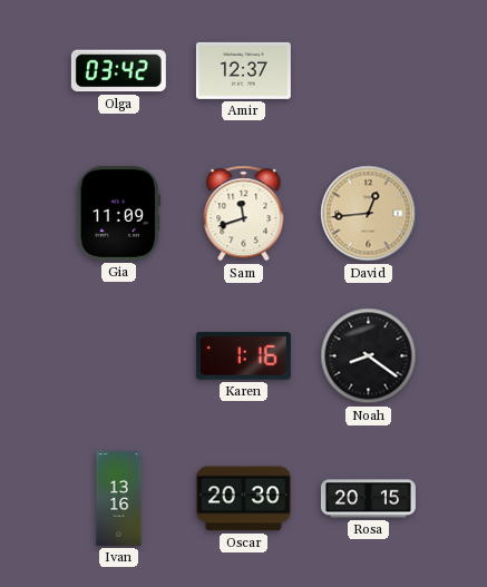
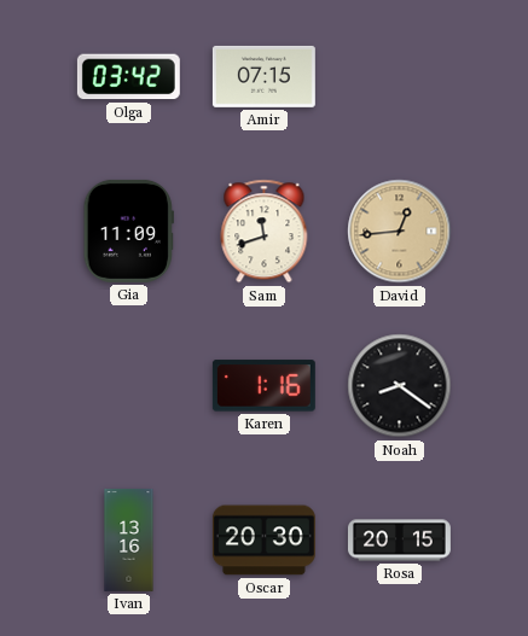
Amir: 12:37 -> 07:15 (263, 76)
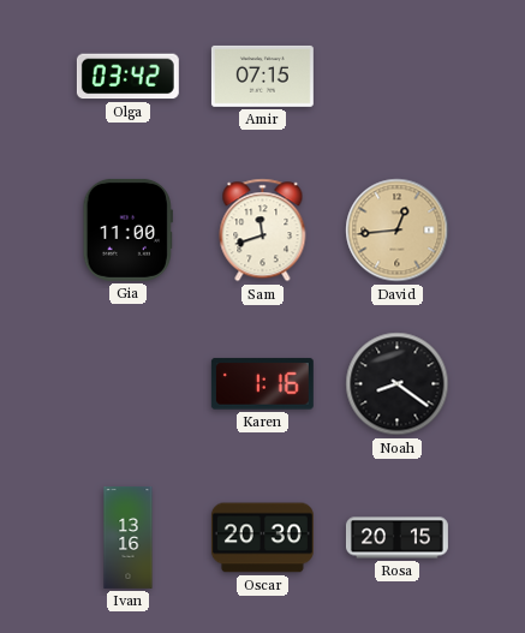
Gia: 11:09 -> 11:00 (127, 229)
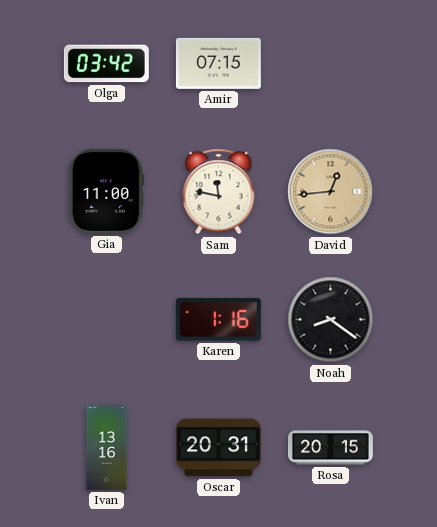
Sam: 11:42 -> 11:47 (219, 192)
Oscar: 20:30 -> 20:31 (218, 448)
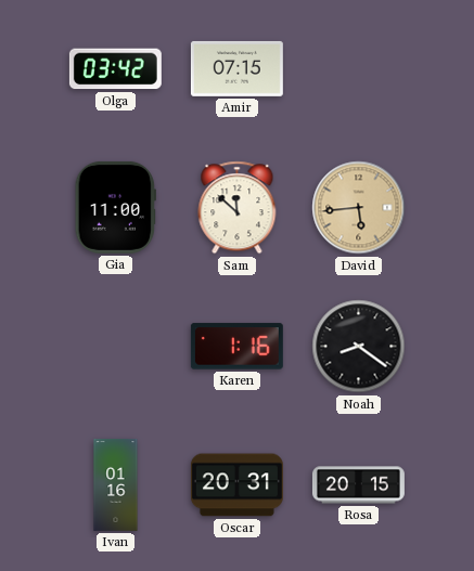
Sam: 11:47 -> 11:52 (238, 208)
David: 12:44 -> 5:44 (359, 208)
Ivan: 13:16 -> 01:16 (116, 484)
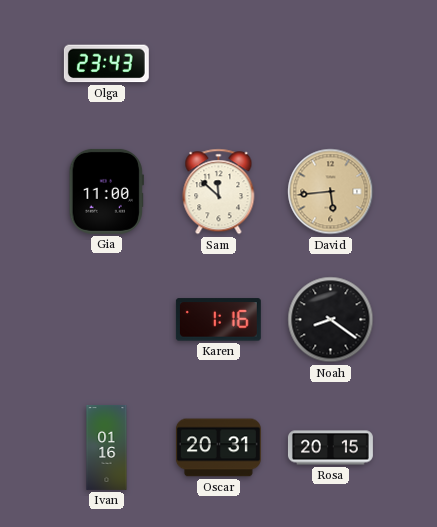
Olga: 03:42 -> 23:43 (106, 64)
Amir: 07:15 -> none (236, 68)
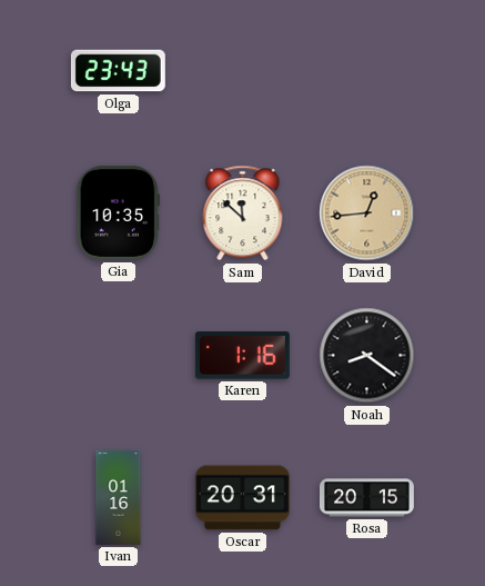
Gia: 11:00 -> 10:35 (118, 212)
David: 5:44 -> 12:44 (367, 213)
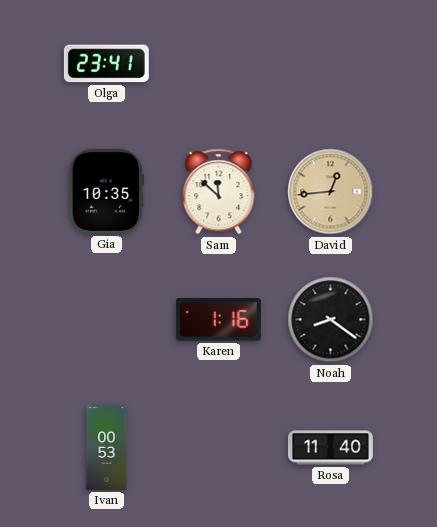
Olga: 23:43 -> 23:41 (106, 64)
Ivan: 01:16 -> 00:53 (107, 447)
Oscar: 20:31 -> none (242, 498)
Rosa: 20:15 -> 11:40 (330, 448)
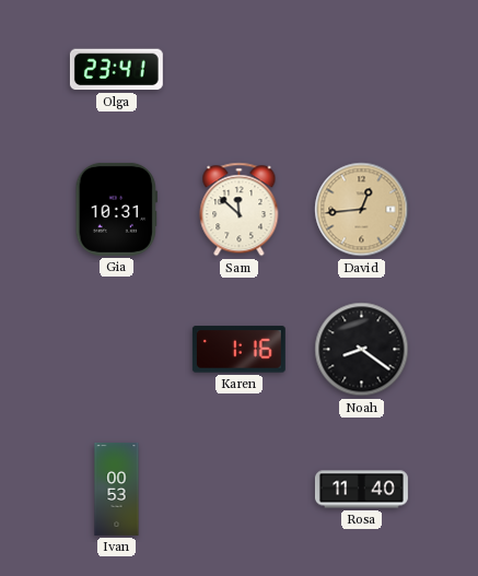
Gia: 10:35 -> 10:31 (116, 209)
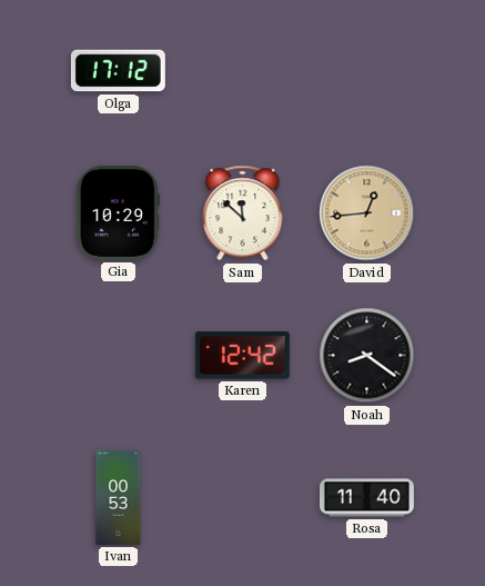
Olga: 23:41 -> 17:12 (118, 71)
Gia: 10:31 -> 10:29 (118, 212)
Karen: 1:16 -> 12:42 (242, 356)
